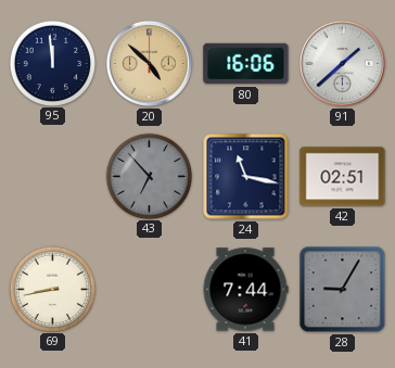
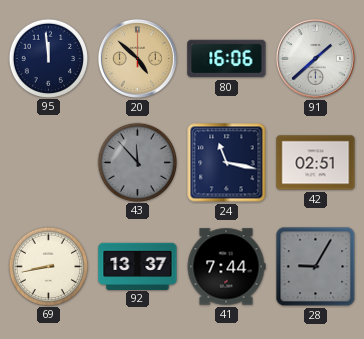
43: 6:53 -> 11:53 (137, 162)
92: none -> 13:37 (138, 266)
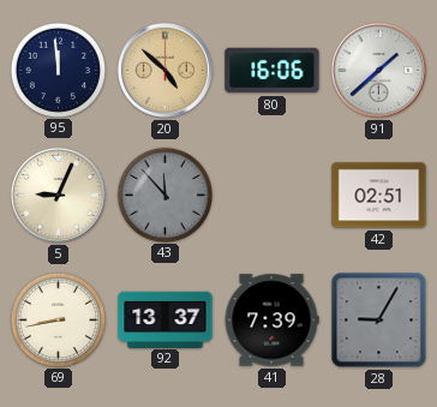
5: none -> 9:04 (58, 194)
24: 11:17 -> none (227, 163)
41: 7:44 -> 7:39 (271, 321)
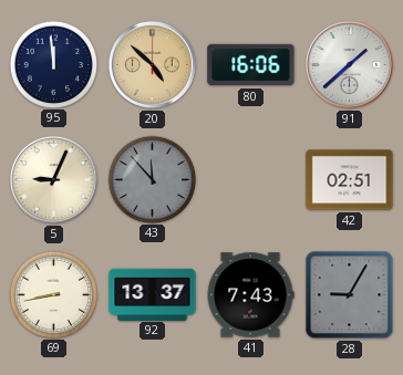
41: 7:39 -> 7:43 (250, 295)
